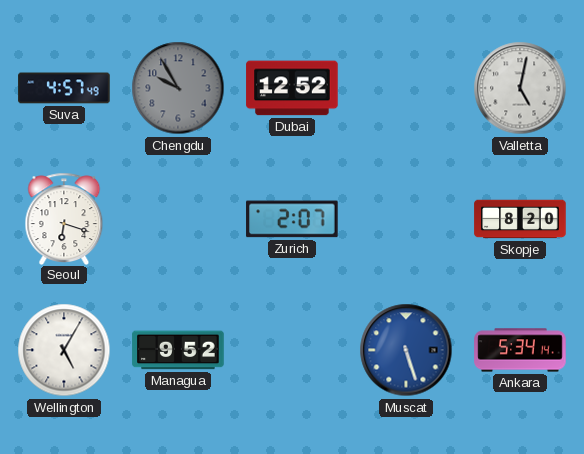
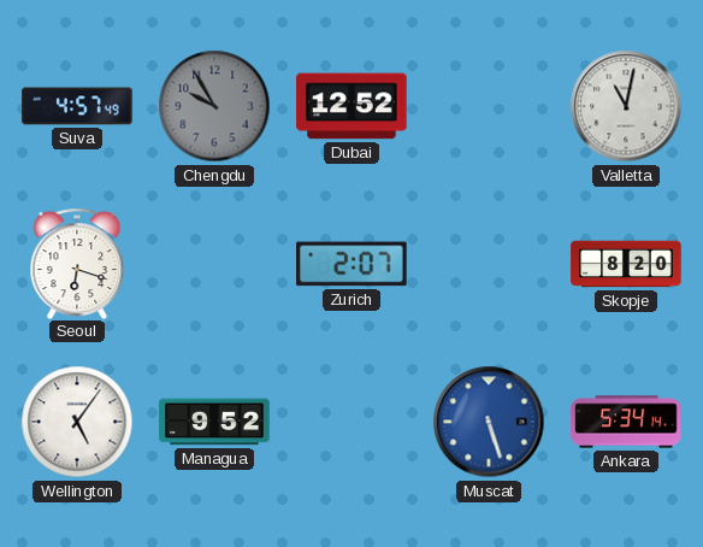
Valletta: 5:02 -> 11:02 (626, 106)
Wellington: 5:05 -> 5:06 (77, 422)
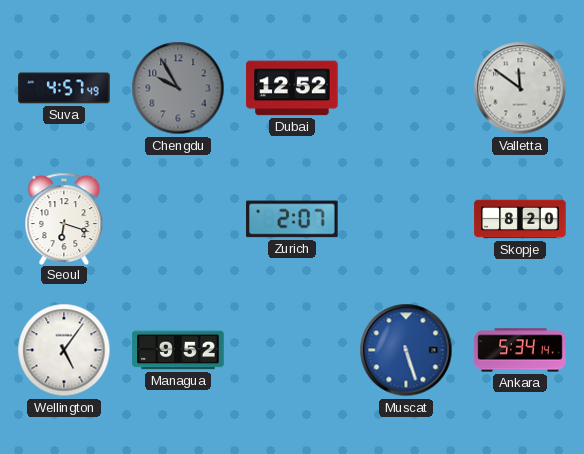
Valletta: 11:02 -> 11:51 (520, 88)
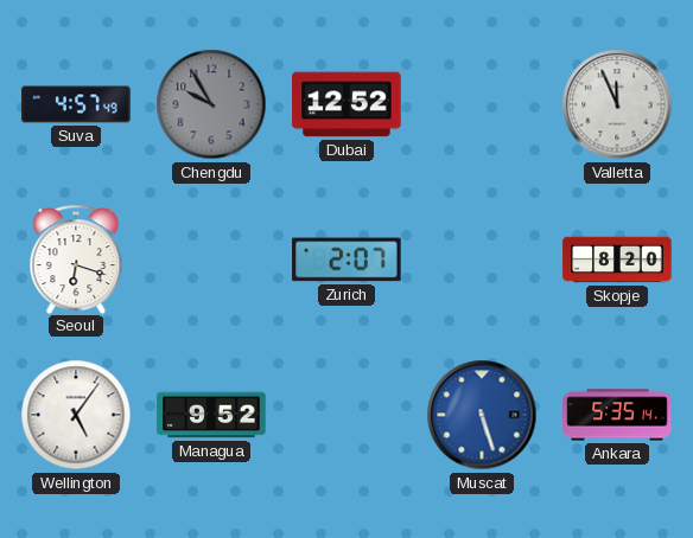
Valletta: 11:51 -> 11:56 (617, 104)
Ankara: 5:34 -> 5:35 (617, 415)
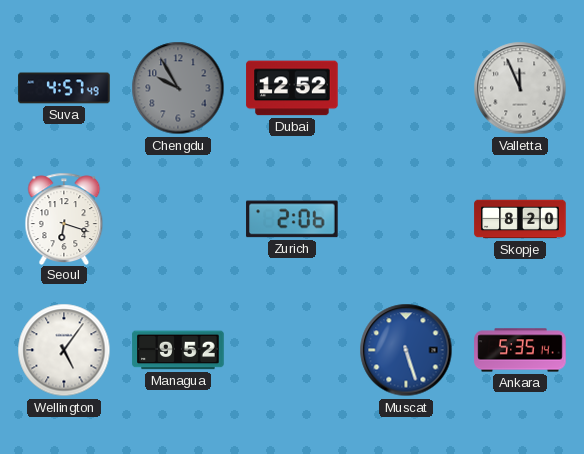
Zurich: 2:07 -> 2:06 (292, 219)
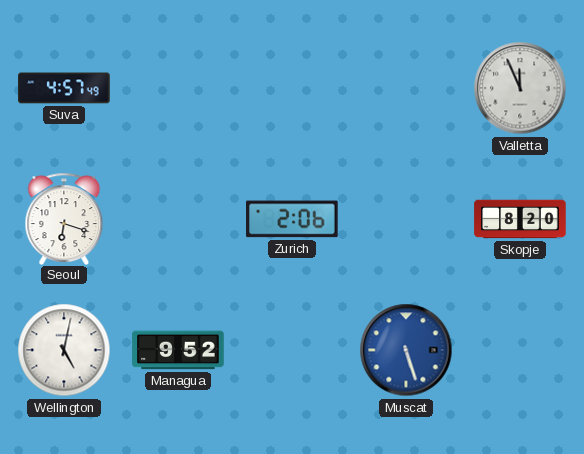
Chengdu: 9:55 -> none (178, 88)
Dubai: 12:52 -> none (292, 88)
Wellington: 5:06 -> 5:02 (64, 350)
Ankara: 5:35 -> none (520, 350)
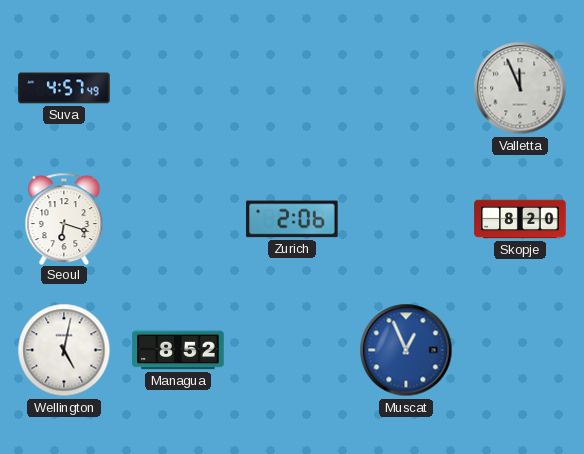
Managua: 9:52 -> 8:52 (178, 350)
Muscat: 5:27 -> 12:56 (406, 350)
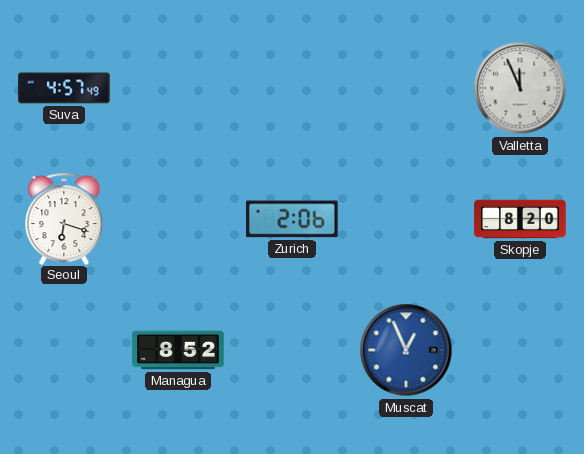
Wellington: 5:02 -> none (64, 350)
